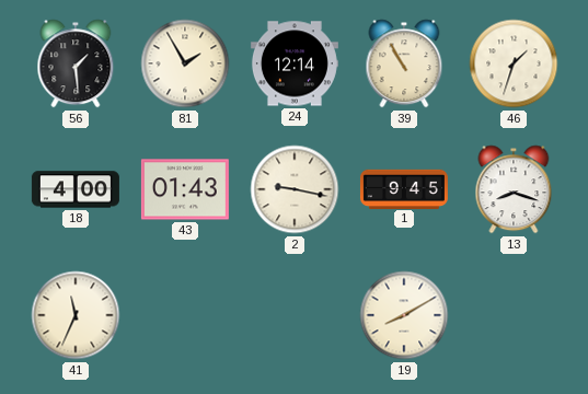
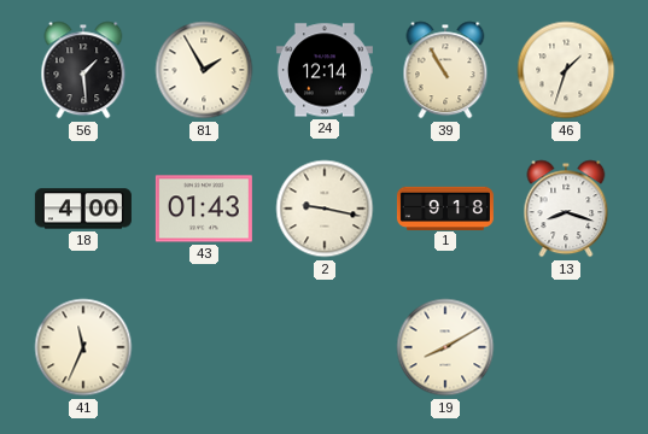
1: 9:45 -> 9:18 (445, 207)
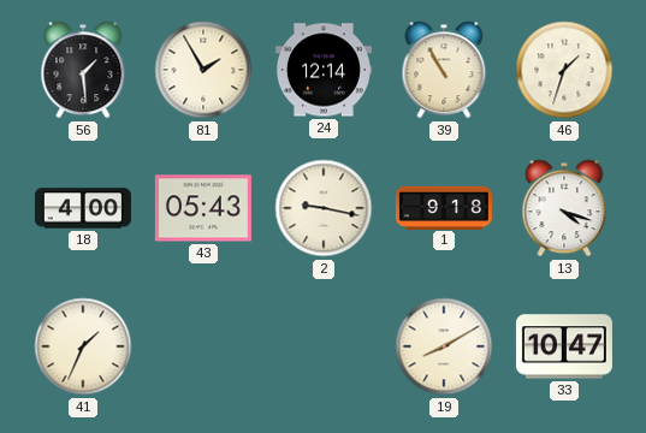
43: 01:43 -> 05:43 (203, 208)
13: 8:18 -> 4:18 (564, 208)
41: 11:34 -> 1:34 (83, 346)
33: none -> 10:47 (564, 346)
